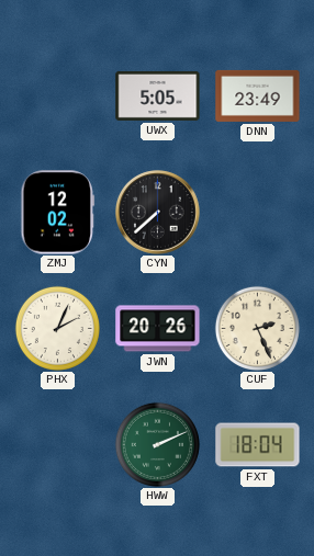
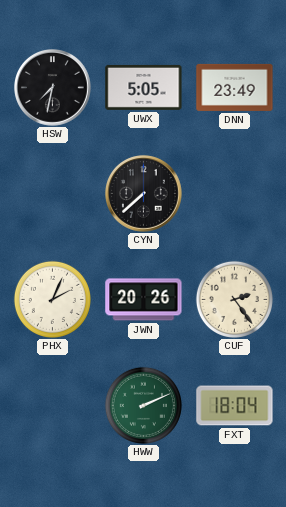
HSW: none -> 7:32 (53, 88)
ZMJ: 12:02 -> none (58, 213)
CUF: 2:26 -> 2:24 (234, 299)
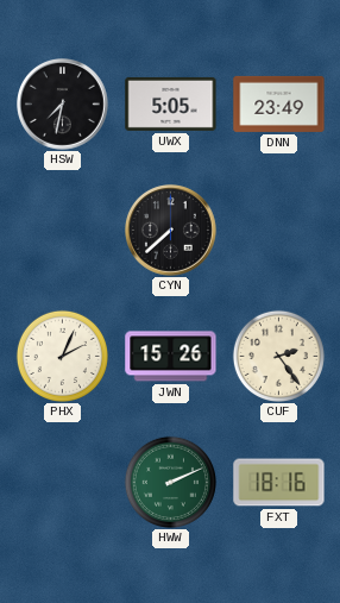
JWN: 20:26 -> 15:26 (171, 357)
FXT: 18:04 -> 18:16 (279, 483)
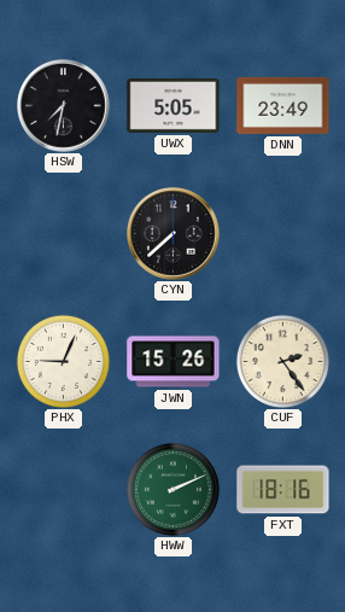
PHX: 2:04 -> 9:04 (63, 361)
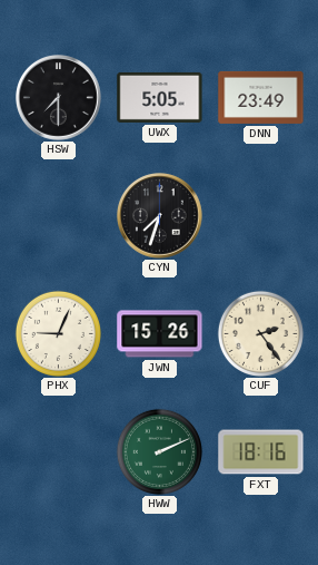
HSW: 7:32 -> 7:30 (59, 98)
CYN: 7:38 -> 7:33 (160, 216)
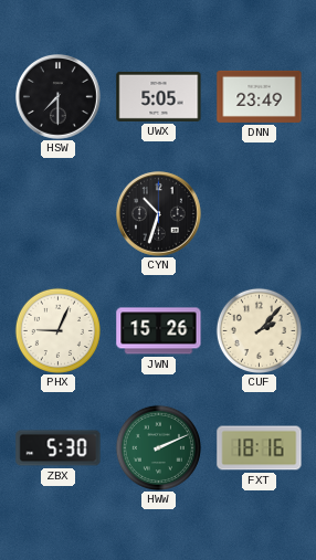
CYN: 7:33 -> 10:33 (159, 214)
CUF: 2:24 -> 2:07 (259, 330)
ZBX: none -> 5:30 (59, 448)
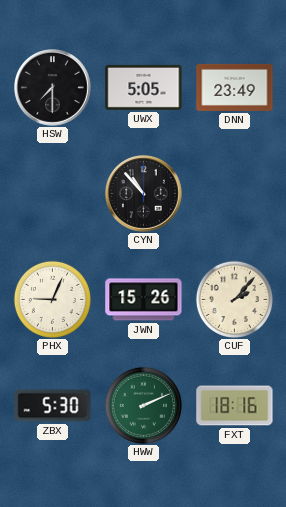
CYN: 10:33 -> 10:53 (144, 194)
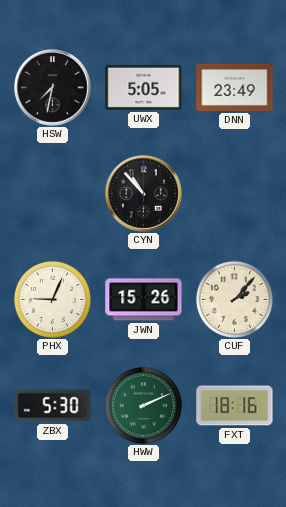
HSW: 7:30 -> 7:32 (53, 88)
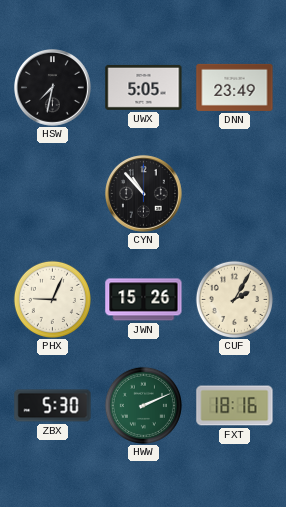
CUF: 2:07 -> 2:05 (234, 299)
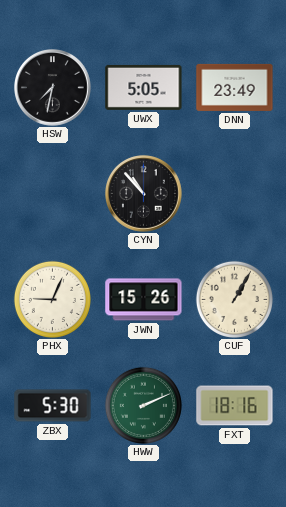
CUF: 2:05 -> 1:05 (234, 299)
